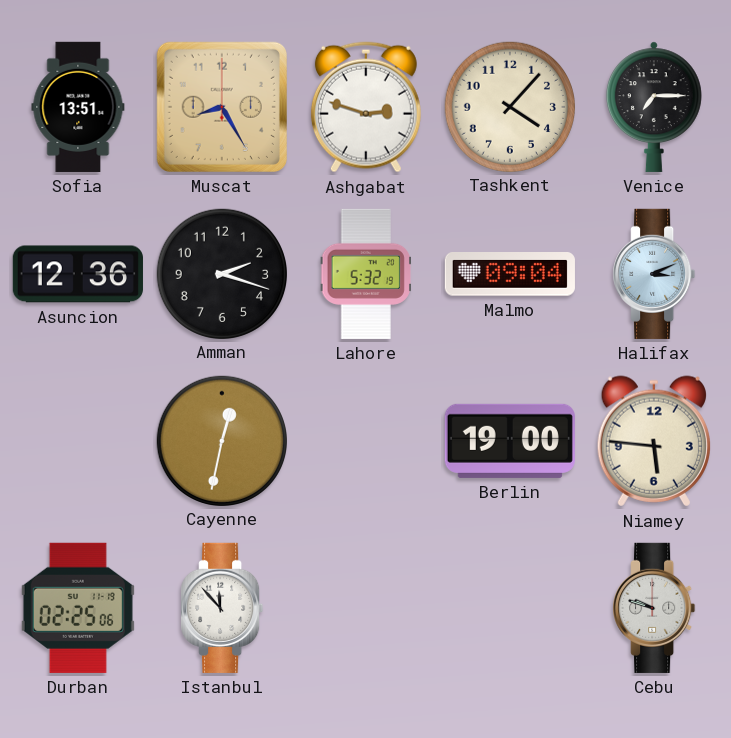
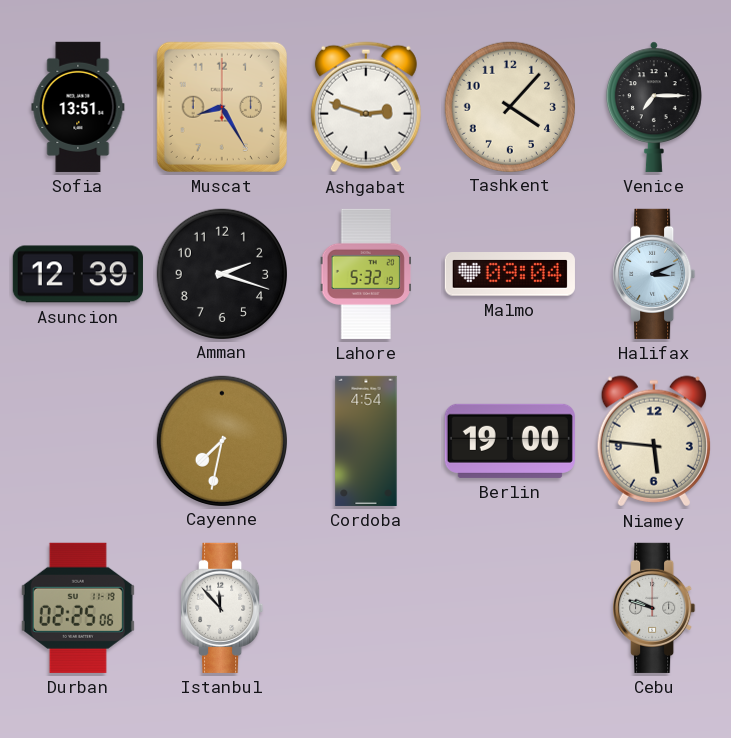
Asuncion: 12:36 -> 12:39 (78, 274)
Cayenne: 12:32 -> 7:32 (221, 440)
Cordoba: none -> 4:54 (366, 441)
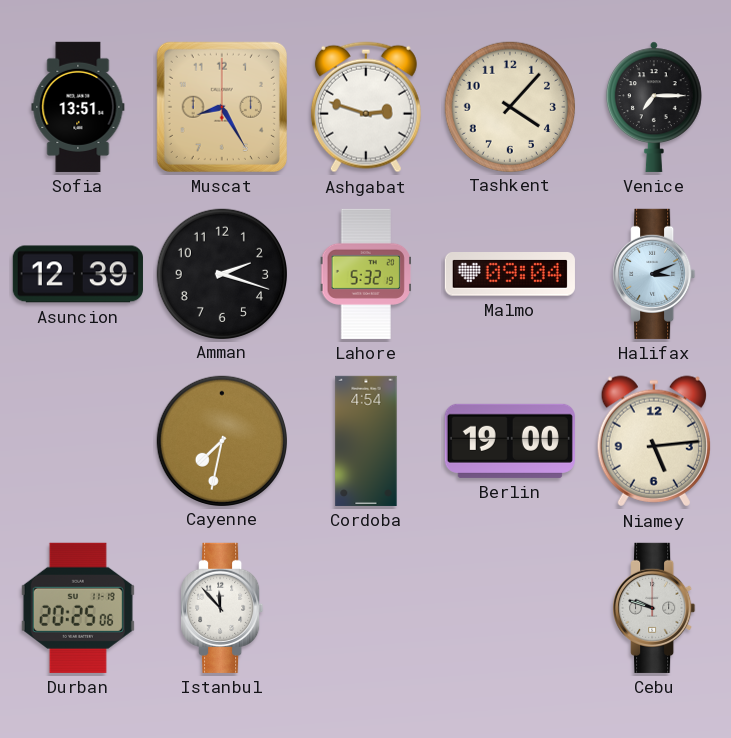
Niamey: 5:46 -> 5:14 (654, 441)
Durban: 02:25 -> 20:25 (78, 608)
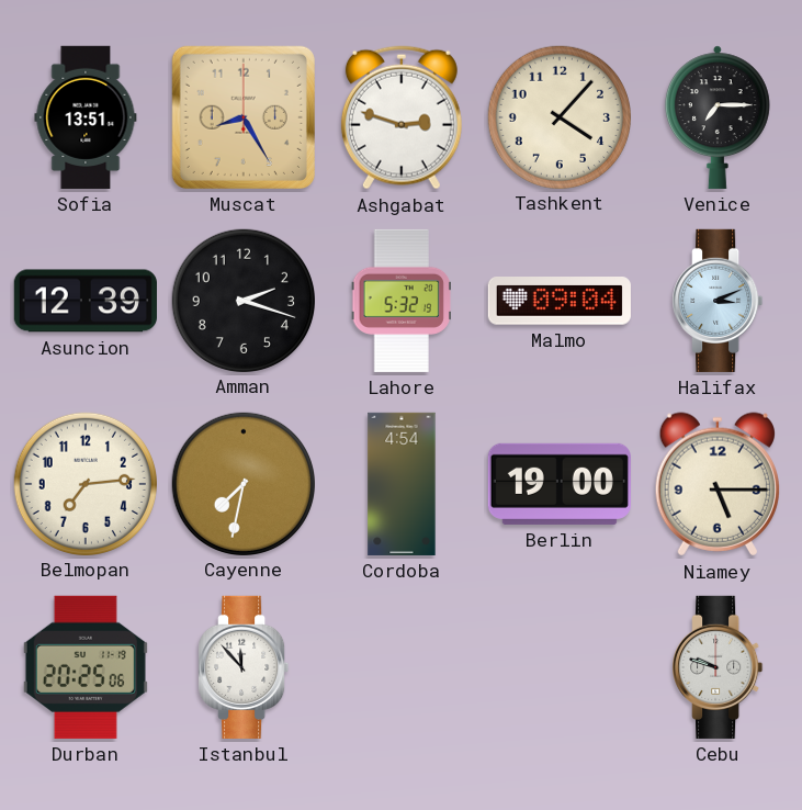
Belmopan: none -> 7:14 (84, 483)
Niamey: 5:14 -> 5:15 (718, 484)
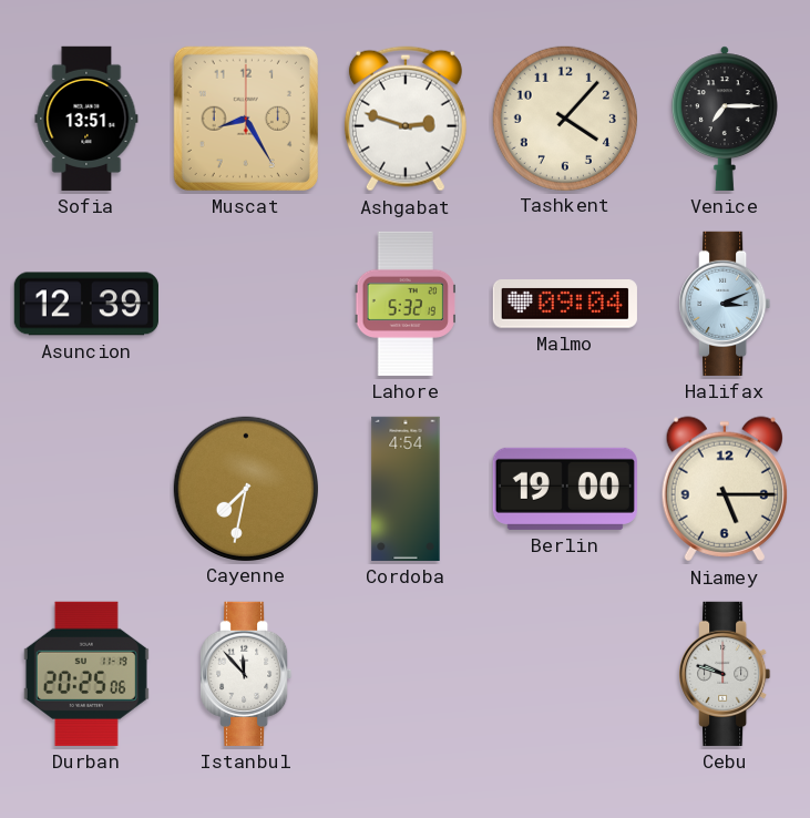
Amman: 2:18 -> none (242, 300)
Belmopan: 7:14 -> none (84, 483)
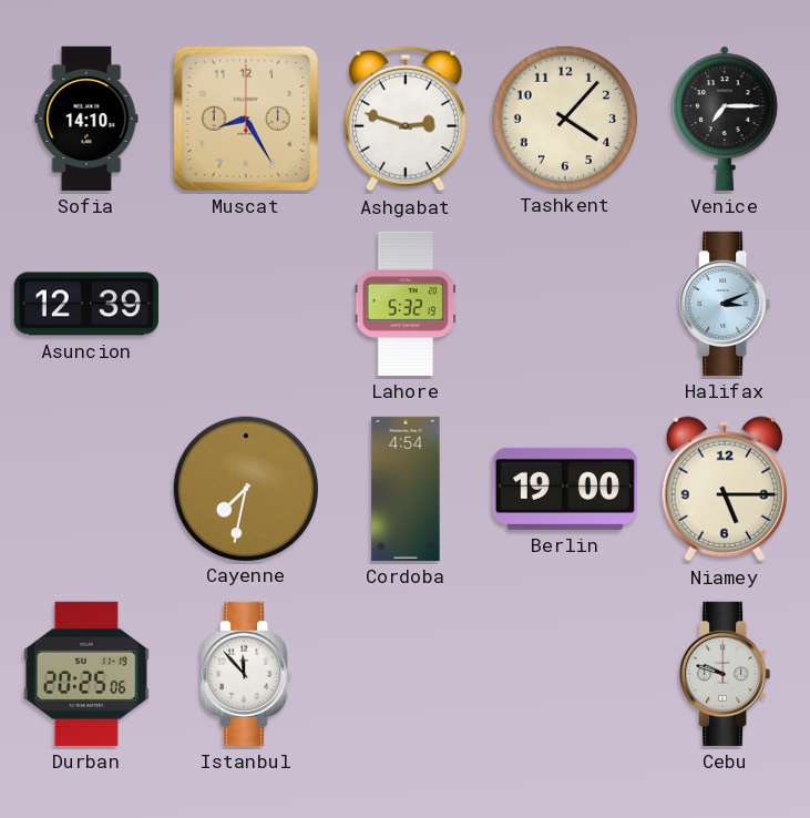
Sofia: 13:51 -> 14:10 (86, 119)
Malmo: 09:04 -> none (565, 304)
